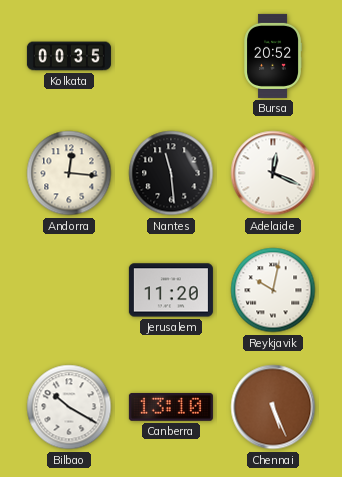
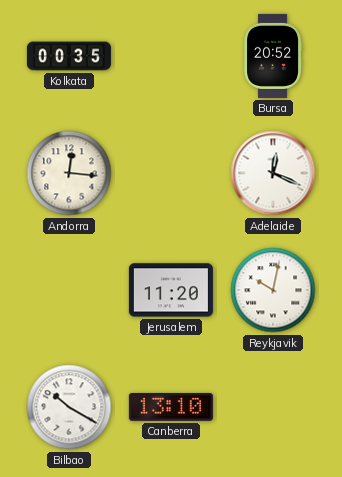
Nantes: 11:29 -> none (171, 173)
Chennai: 5:26 -> none (273, 407)
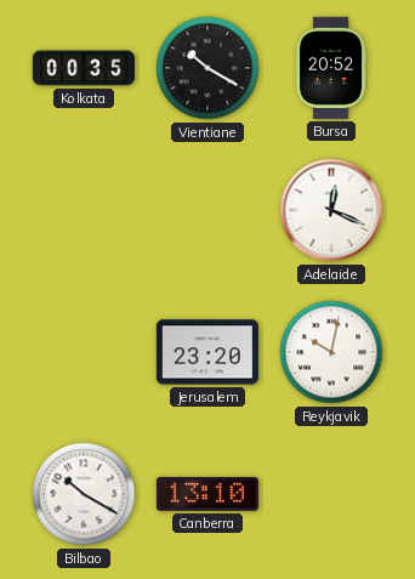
Vientiane: none -> 10:20 (207, 68)
Andorra: 12:16 -> none (69, 173)
Jerusalem: 11:20 -> 23:20 (207, 352)
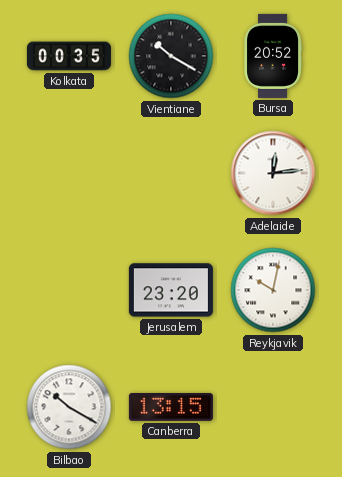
Adelaide: 12:19 -> 12:14 (273, 173)
Canberra: 13:10 -> 13:15 (171, 407)
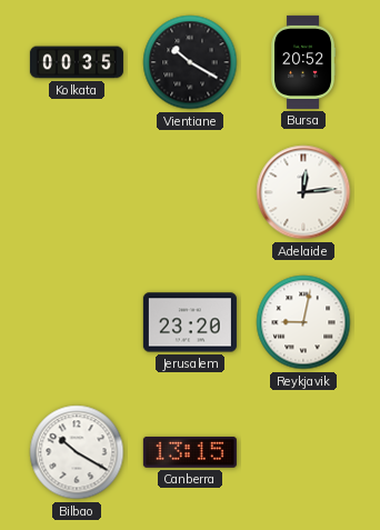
Reykjavik: 10:02 -> 9:02 (303, 322)
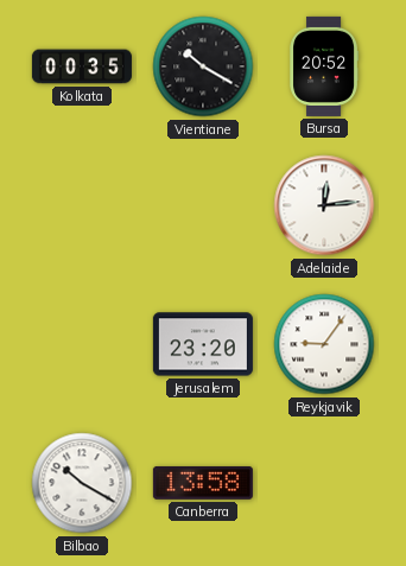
Reykjavik: 9:02 -> 9:06 (324, 344)
Canberra: 13:15 -> 13:58 (203, 483)
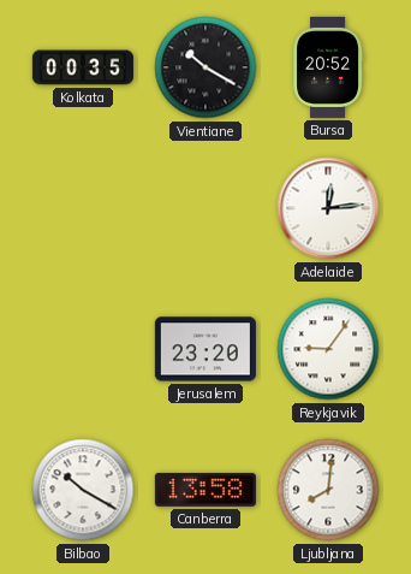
Ljubljana: none -> 8:01 (328, 490)
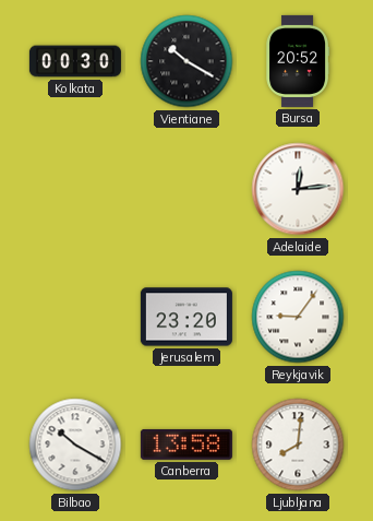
Kolkata: 00:35 -> 00:30 (75, 61)
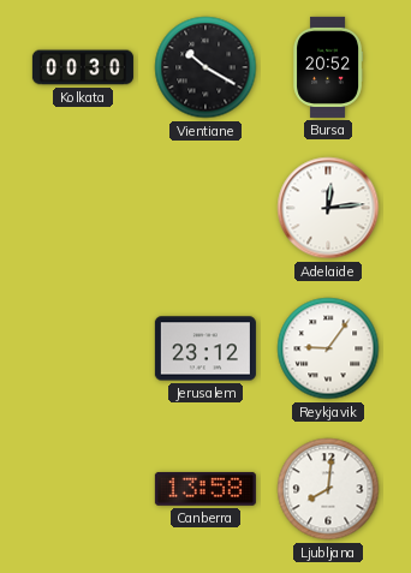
Jerusalem: 23:20 -> 23:12 (205, 348)
Bilbao: 10:20 -> none (75, 445)
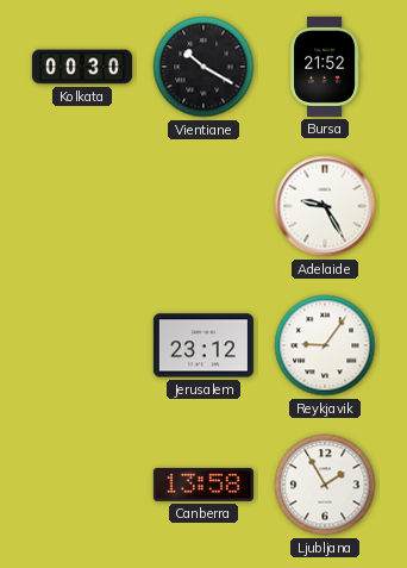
Bursa: 20:52 -> 21:52 (325, 67)
Adelaide: 12:14 -> 9:25 (325, 206)
Ljubljana: 8:01 -> 1:55 (325, 485)
